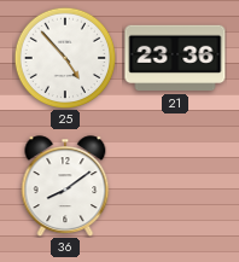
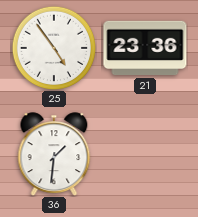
25: 4:53 -> 4:54 (54, 48)
36: 8:09 -> 1:31 (54, 154)
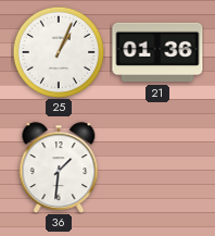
25: 4:54 -> 1:04 (59, 52)
21: 23:36 -> 01:36 (157, 52)
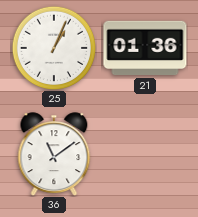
36: 1:31 -> 11:09 (54, 154)
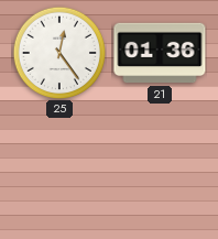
25: 1:04 -> 12:24 (59, 53)
36: 11:09 -> none (54, 154)
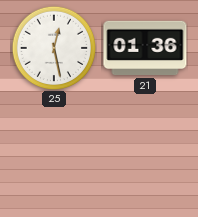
25: 12:24 -> 12:28 (54, 48)
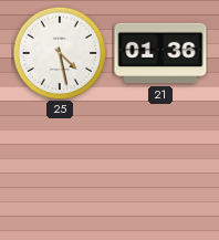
25: 12:28 -> 4:28 (60, 53)
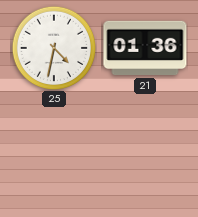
25: 4:28 -> 4:32 (54, 48)
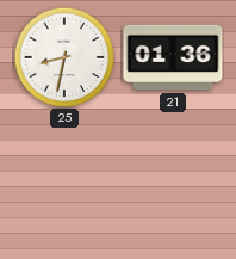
25: 4:32 -> 8:32 (64, 57)
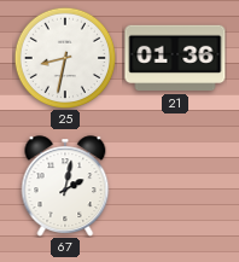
67: none -> 2:02 (65, 186)
